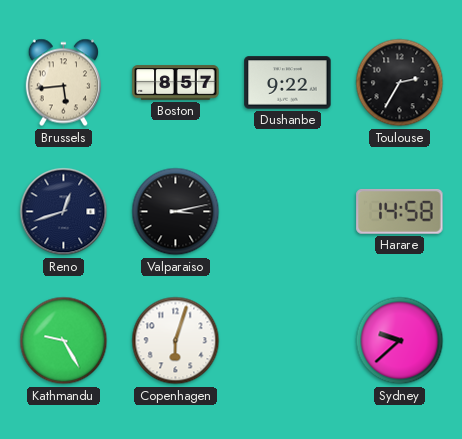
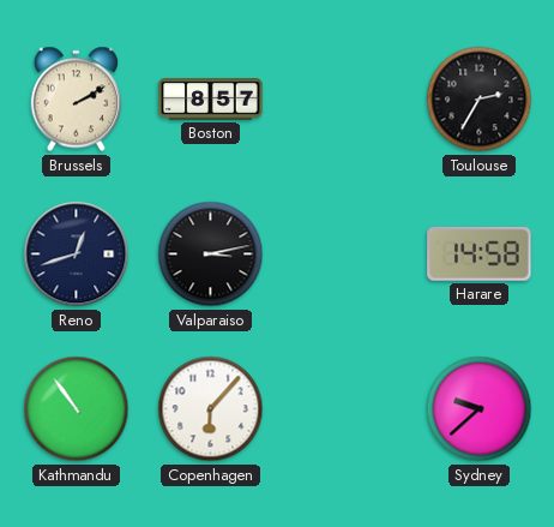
Brussels: 5:44 -> 2:10 (76, 100)
Dushanbe: 9:22 -> none (288, 83)
Kathmandu: 9:25 -> 10:54 (77, 409)
Copenhagen: 6:03 -> 6:07 (211, 409)
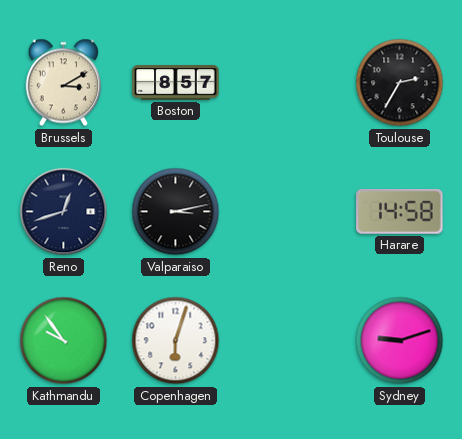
Brussels: 2:10 -> 3:10 (63, 83)
Kathmandu: 10:54 -> 9:54 (64, 341)
Copenhagen: 6:07 -> 6:03 (176, 341)
Sydney: 9:38 -> 9:12 (400, 341)
